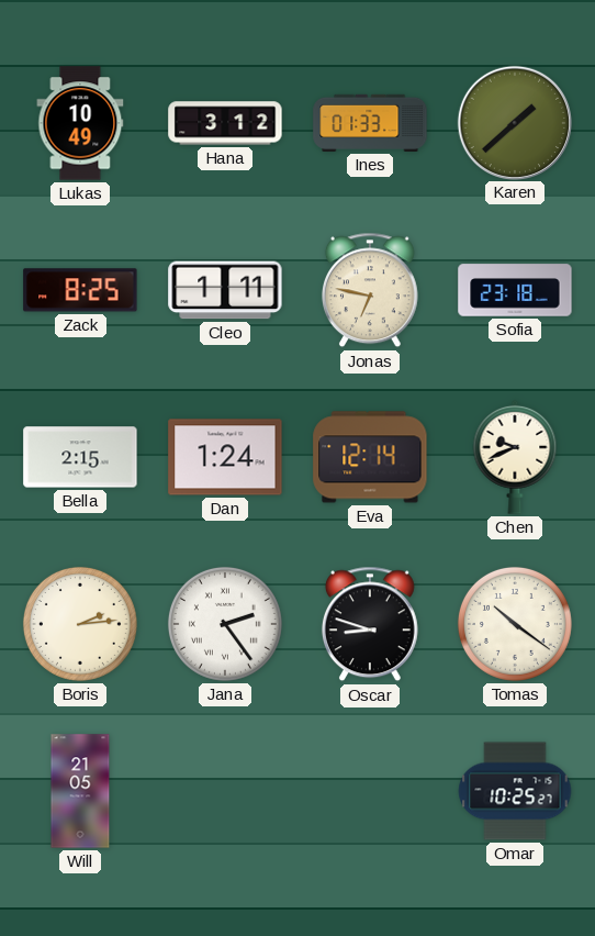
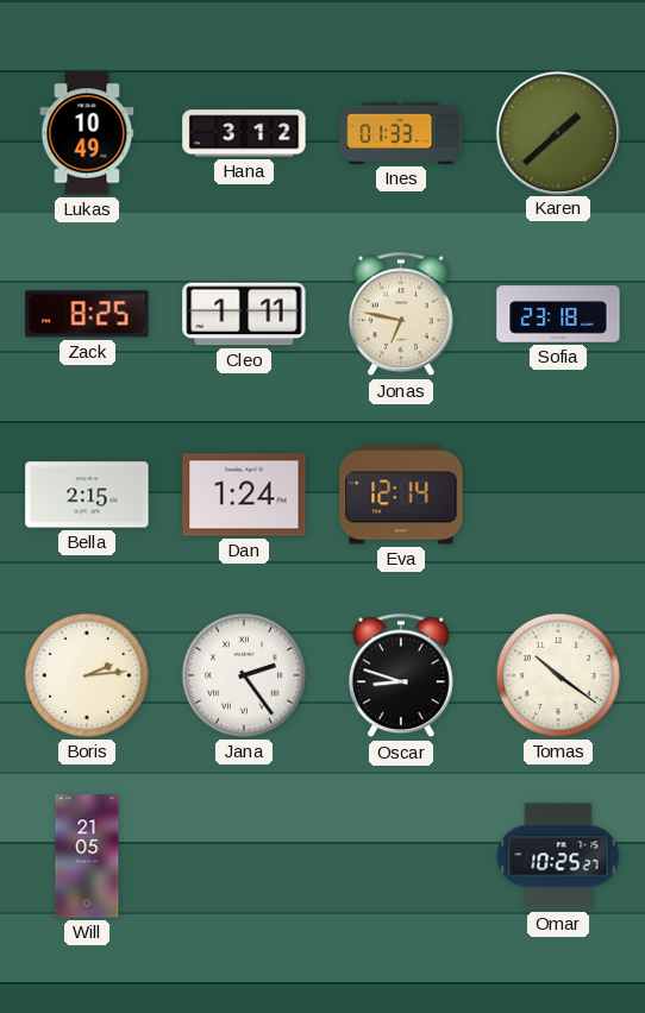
Chen: 9:41 -> none (515, 457)
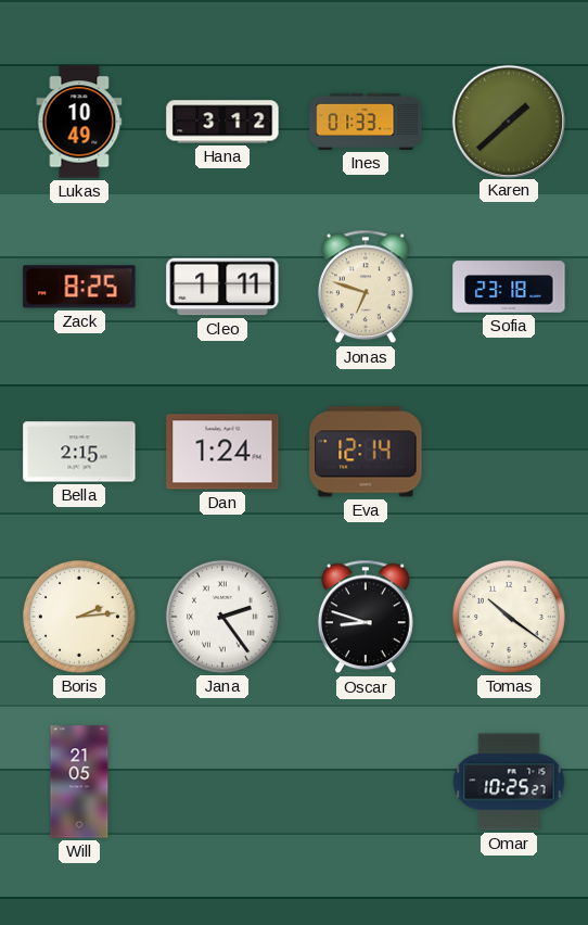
Jonas: 6:47 -> 6:48 (366, 287)
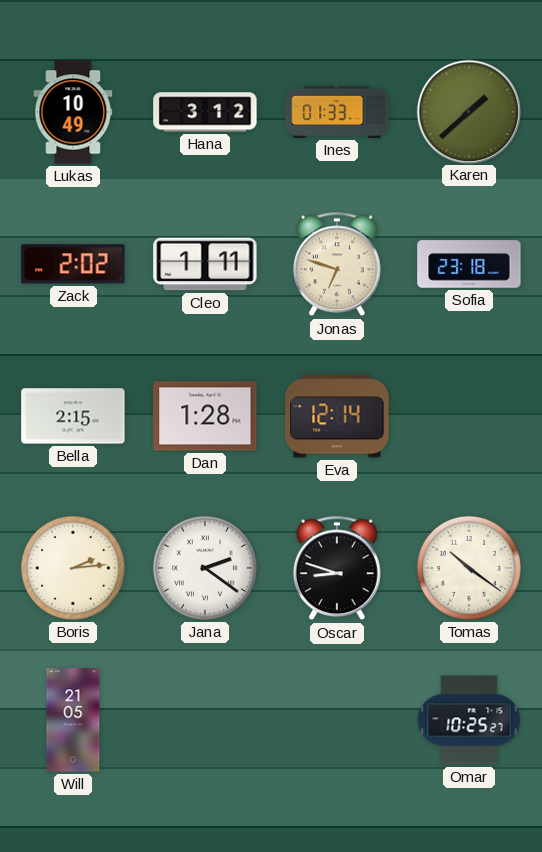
Zack: 8:25 -> 2:02 (73, 264)
Dan: 1:24 -> 1:28 (205, 416)
Jana: 2:24 -> 2:21 (205, 568)
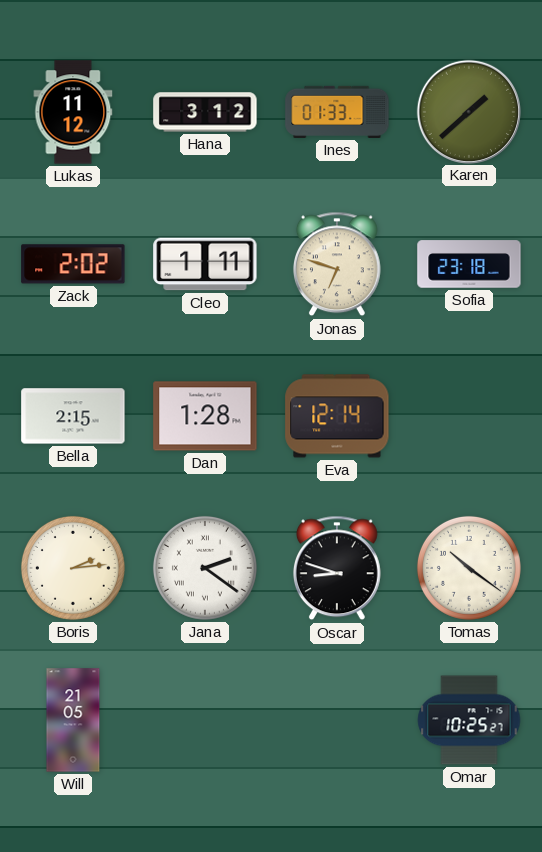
Lukas: 10:49 -> 11:12 (73, 112)
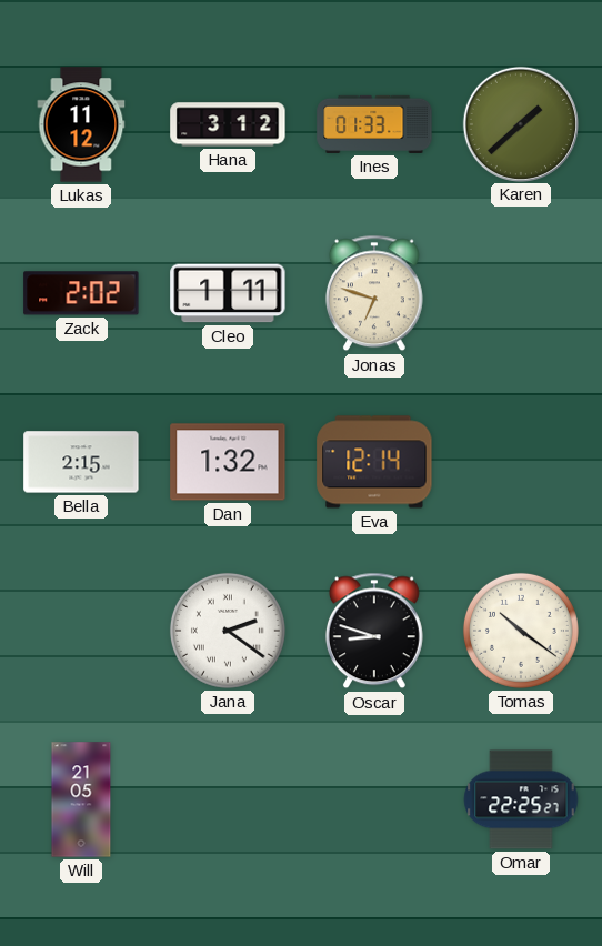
Sofia: 23:18 -> none (469, 264)
Dan: 1:28 -> 1:32 (228, 462)
Boris: 2:14 -> none (73, 568)
Omar: 10:25 -> 22:25 (521, 799)
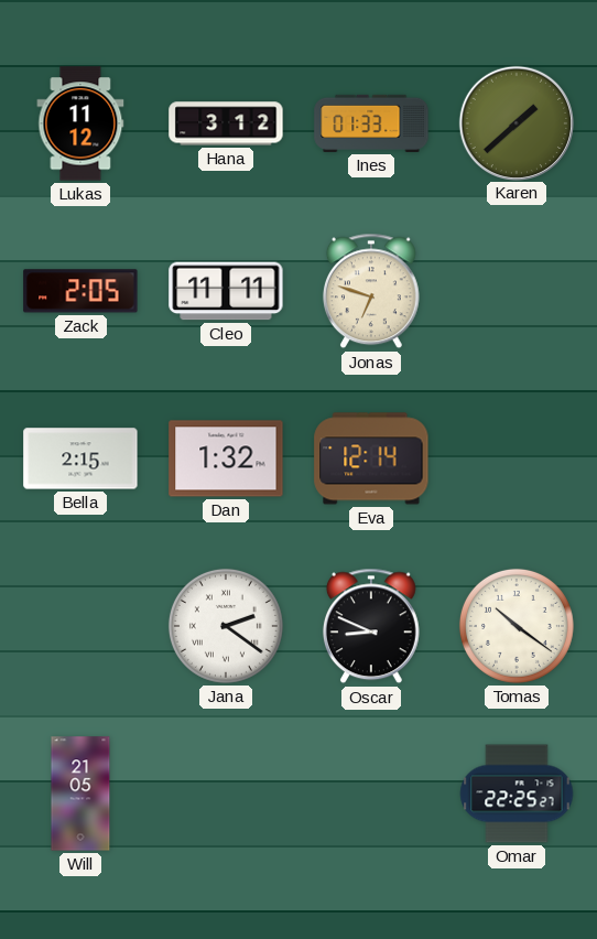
Zack: 2:02 -> 2:05 (80, 291)
Cleo: 1:11 -> 11:11 (226, 291)
Oscar: 8:48 -> 8:49 (371, 626)
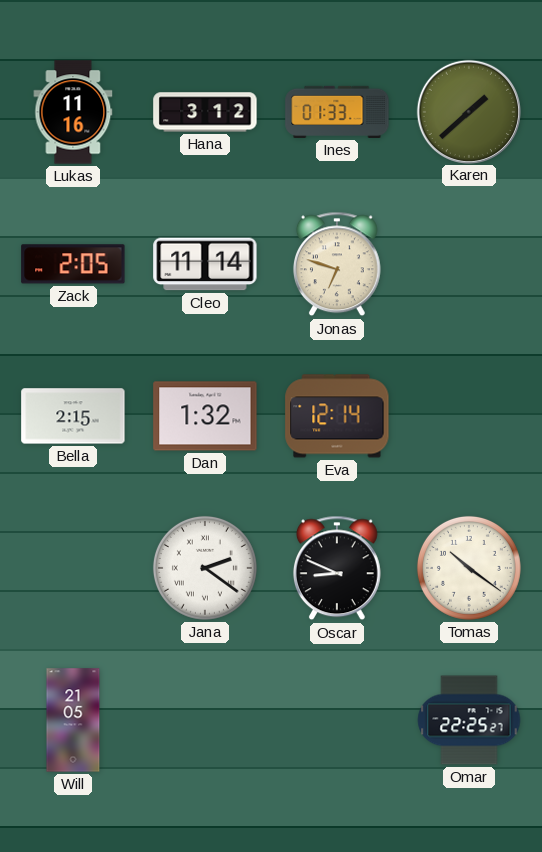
Lukas: 11:12 -> 11:16 (73, 112)
Cleo: 11:11 -> 11:14 (205, 264)
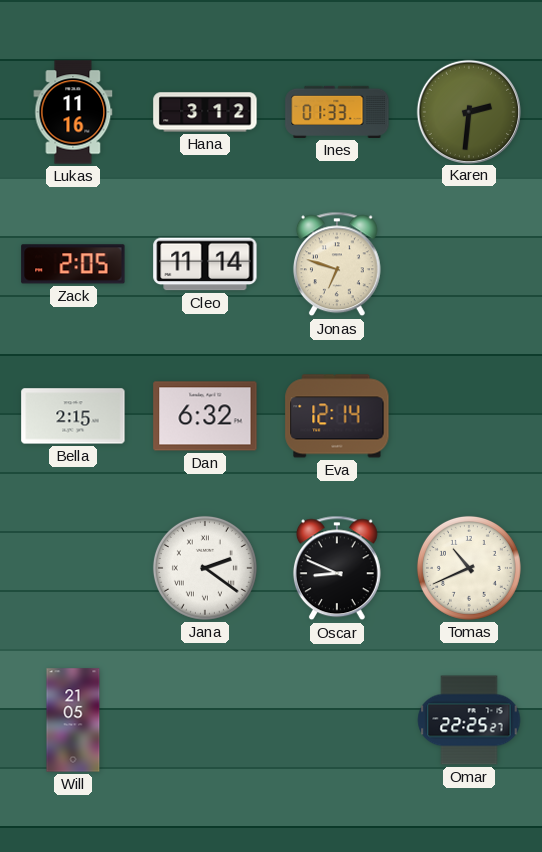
Karen: 1:38 -> 2:31 (468, 111)
Dan: 1:32 -> 6:32 (205, 416)
Tomas: 10:21 -> 10:41 (469, 568)
